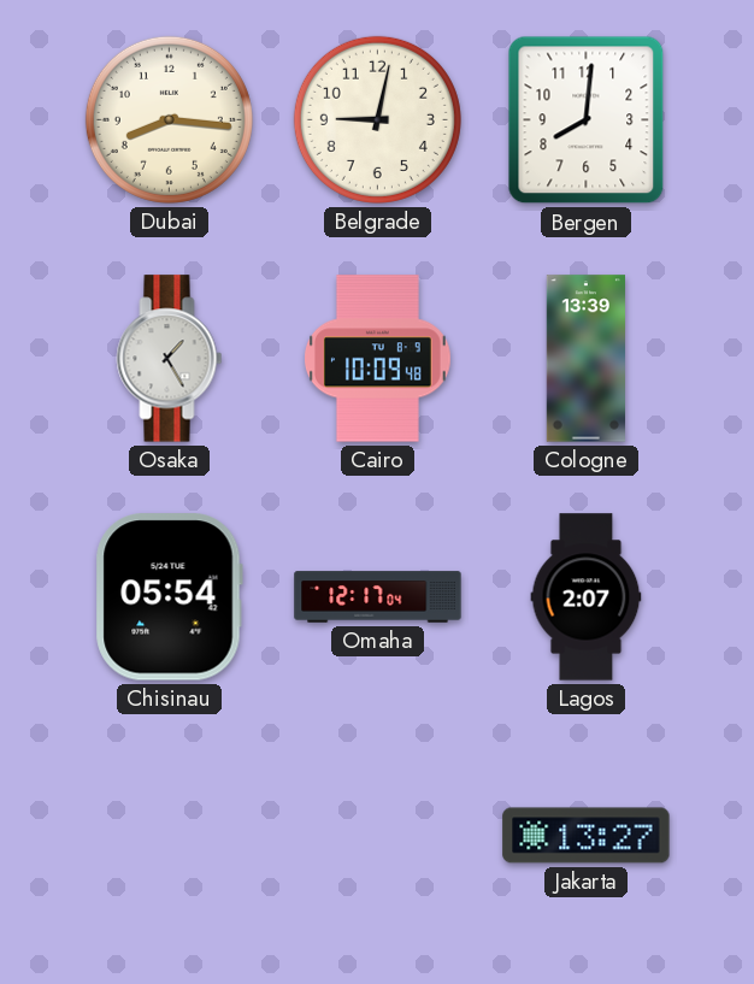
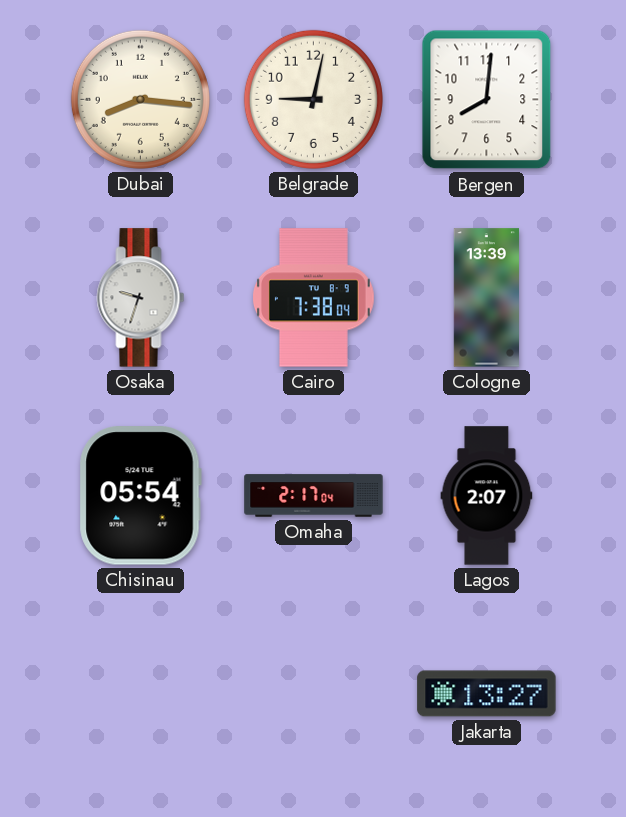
Osaka: 1:25 -> 9:33 (141, 298)
Cairo: 10:09 -> 7:38 (314, 298)
Omaha: 12:17 -> 2:17 (314, 496)
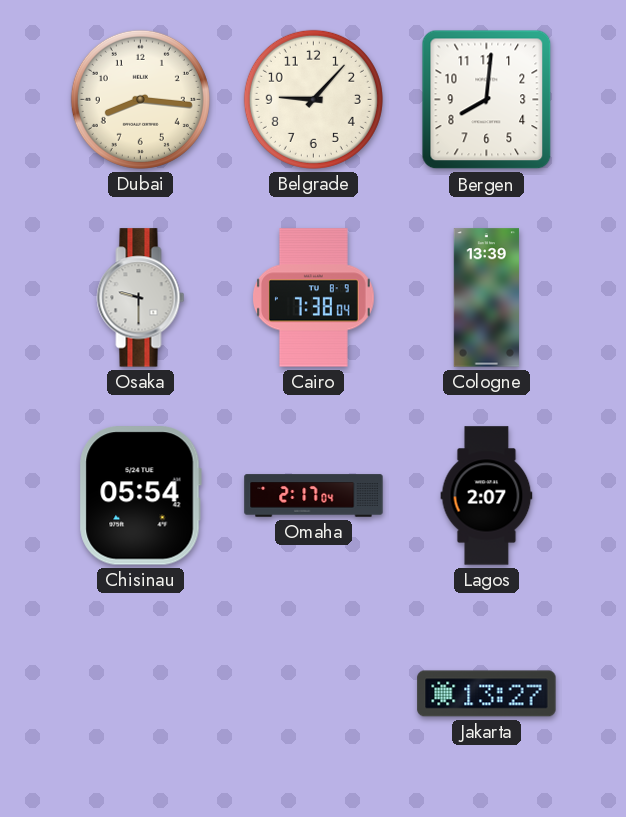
Belgrade: 9:02 -> 9:07 (313, 99)
Osaka: 9:33 -> 9:30 (141, 298)
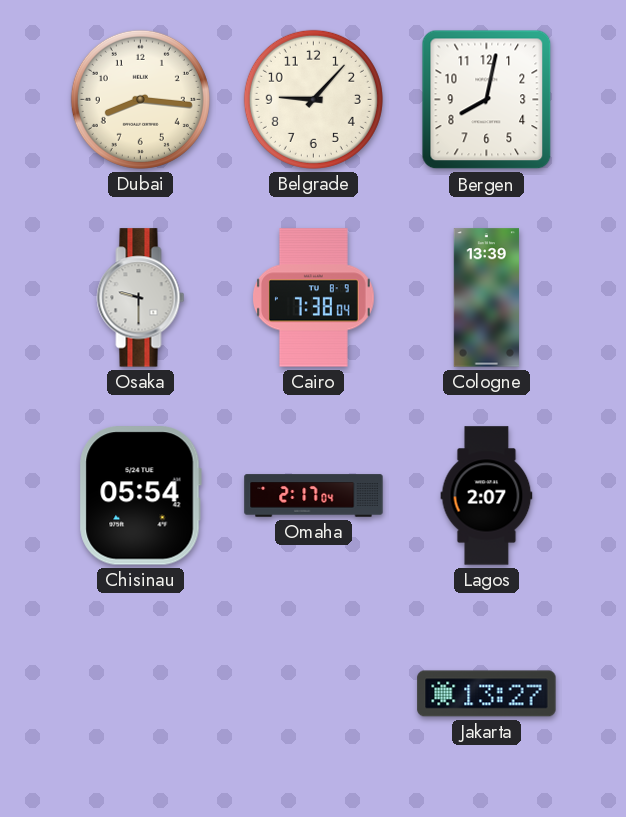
Bergen: 8:01 -> 8:02 (487, 100)
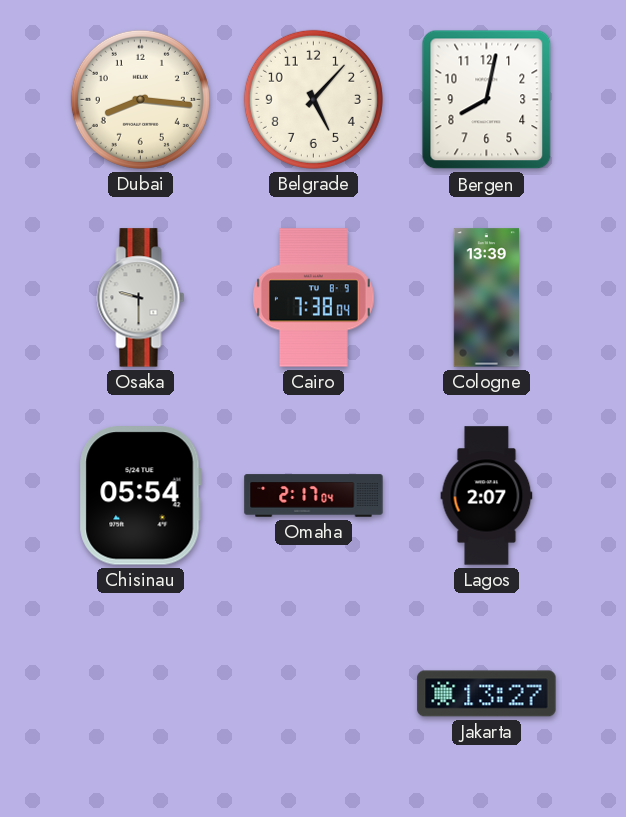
Belgrade: 9:07 -> 5:07 (313, 99)
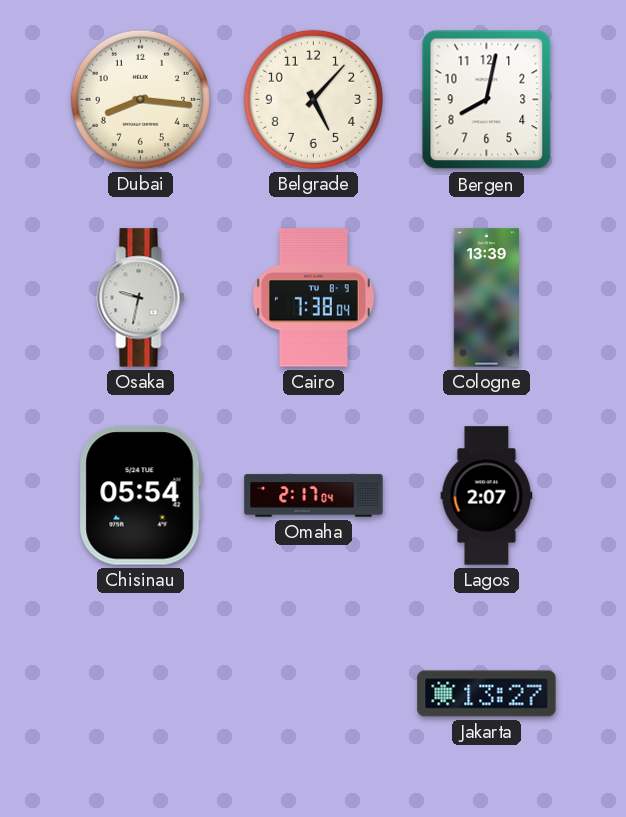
Osaka: 9:30 -> 9:32 (141, 298)
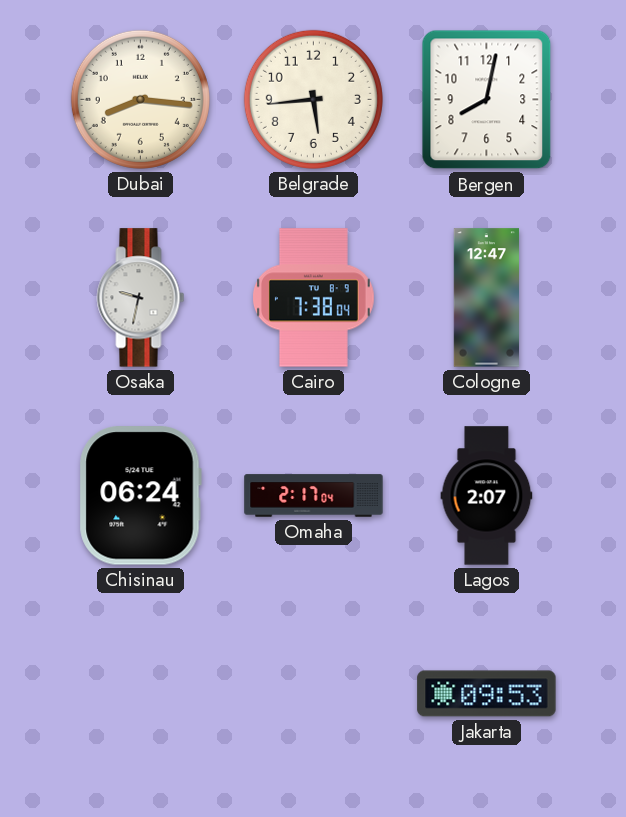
Belgrade: 5:07 -> 5:44 (313, 99)
Cologne: 13:39 -> 12:47 (486, 298)
Chisinau: 05:54 -> 06:24 (140, 496)
Jakarta: 13:27 -> 09:53 (487, 694)
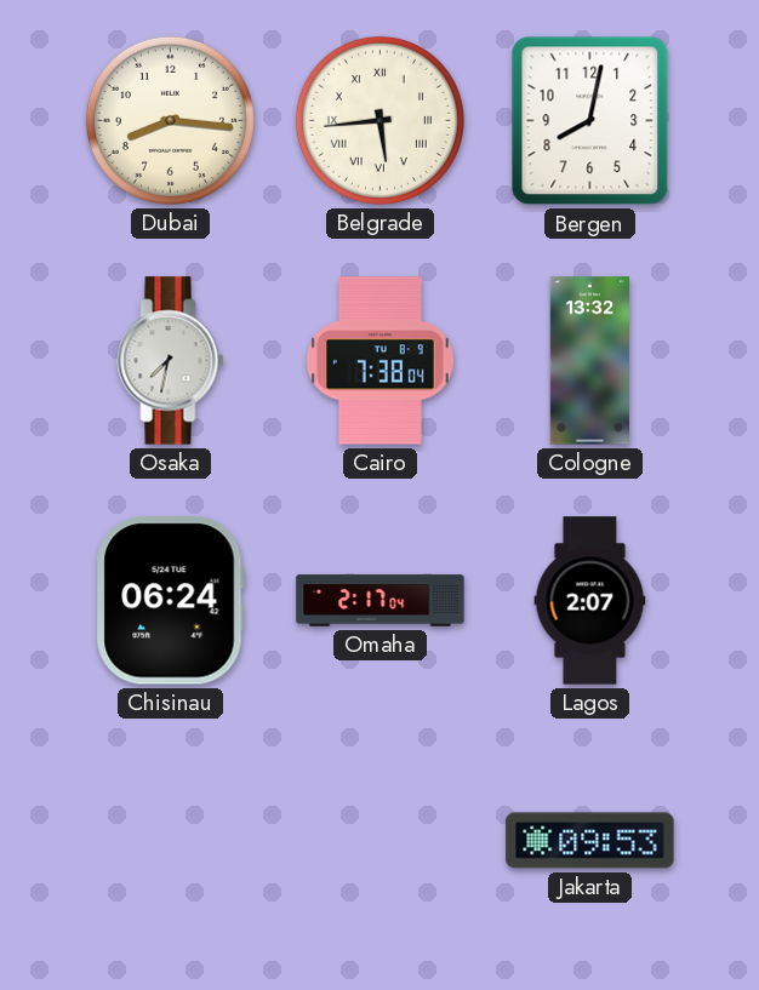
Belgrade numerals: Arabic -> Roman (379, 120)
Osaka: 9:32 -> 7:32 (171, 361)
Cologne: 12:47 -> 13:32 (589, 361)
